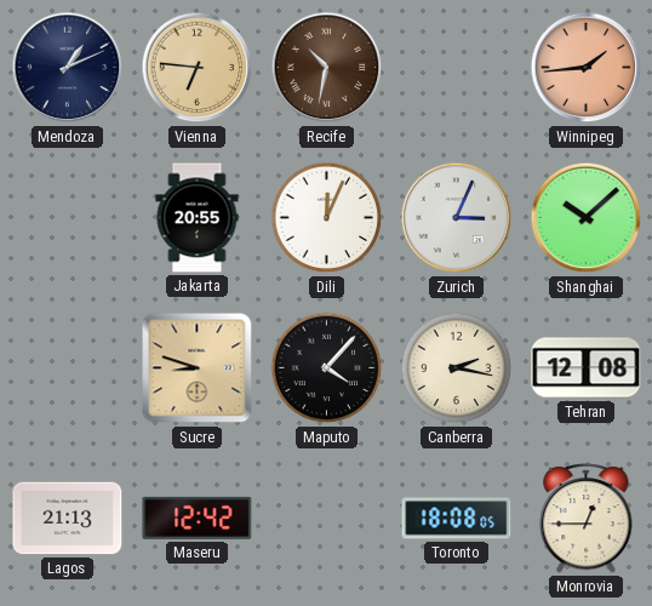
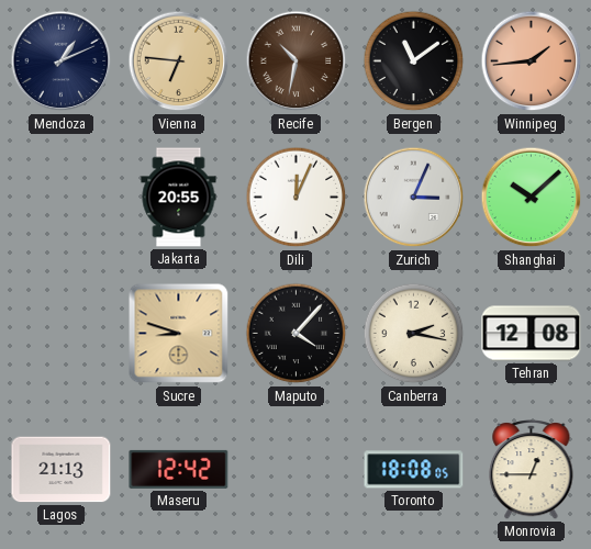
Bergen: none -> 11:09 (414, 61)
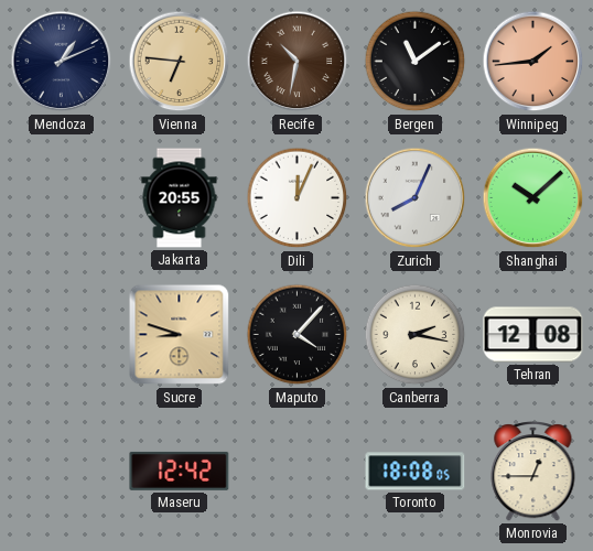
Zurich: 3:04 -> 8:04 (416, 198)
Lagos: 21:13 -> none (62, 470)
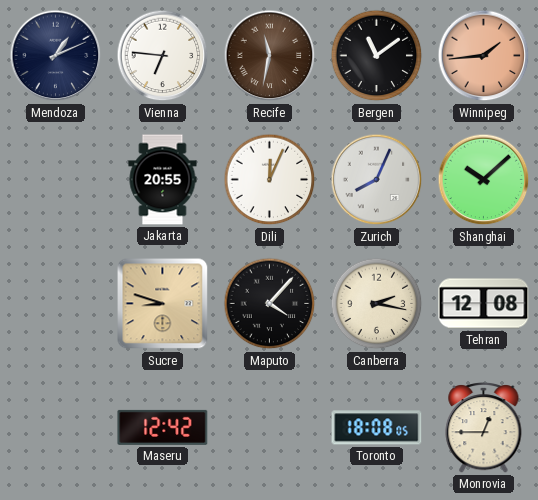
Vienna dial: champagne -> white (163, 56)
Recife: 10:32 -> 11:32 (270, 56)
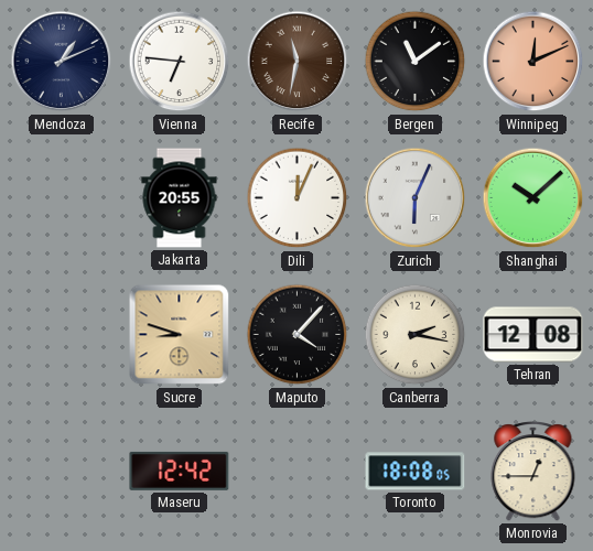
Winnipeg: 1:44 -> 12:11 (533, 62)
Zurich: 8:04 -> 6:04 (416, 198)
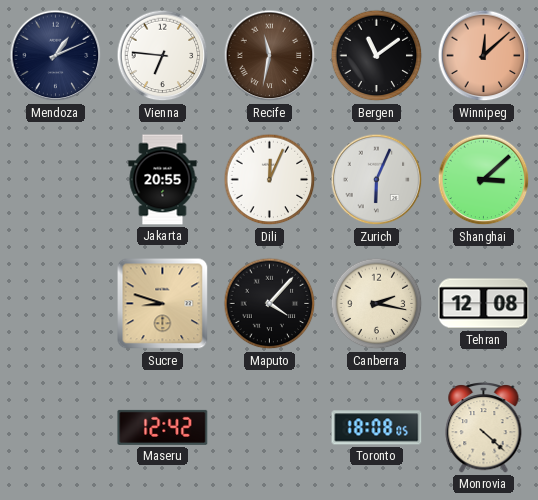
Winnipeg: 12:11 -> 12:08 (484, 56)
Shanghai: 10:08 -> 3:08 (484, 180)
Monrovia: 12:45 -> 4:22 (484, 428)
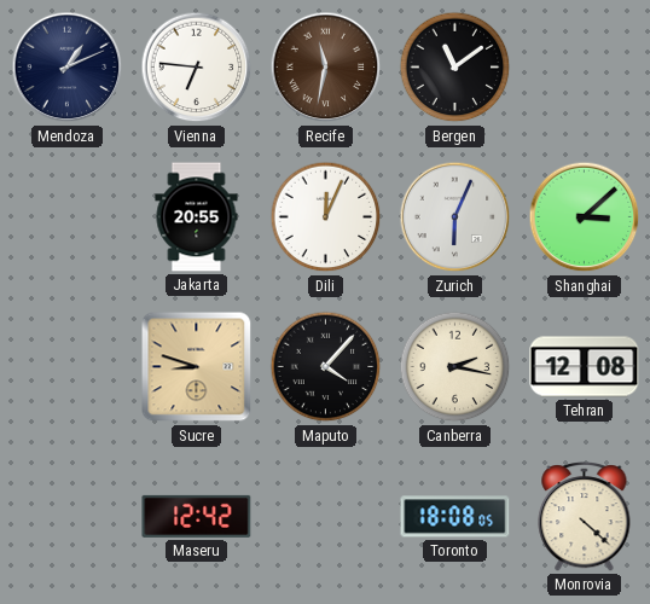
Winnipeg: 12:08 -> none (484, 56)
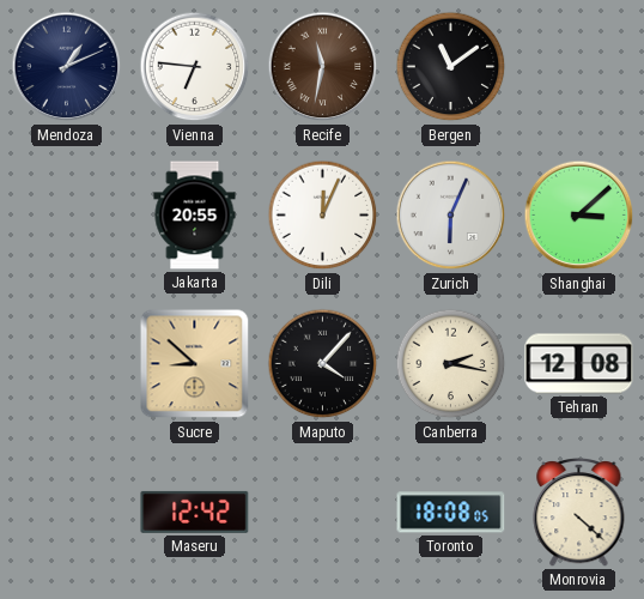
Sucre: 8:48 -> 8:52 (195, 364)
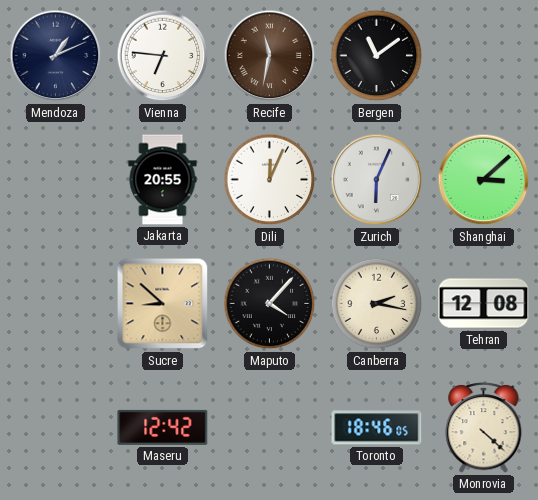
Toronto: 18:08 -> 18:46 (377, 428)
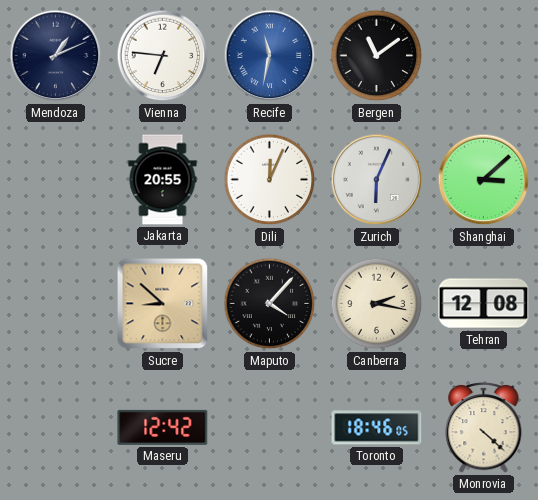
Recife dial: brown -> blue (270, 56)
